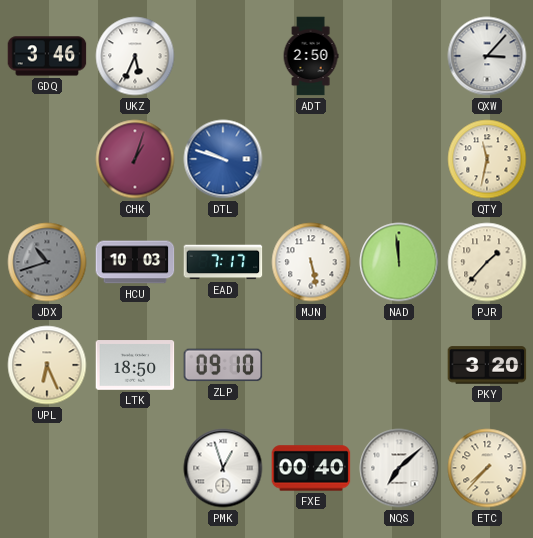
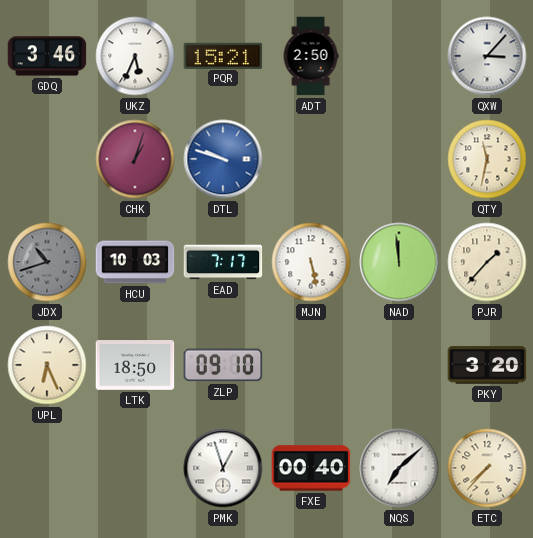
PQR: none -> 15:21 (223, 55)
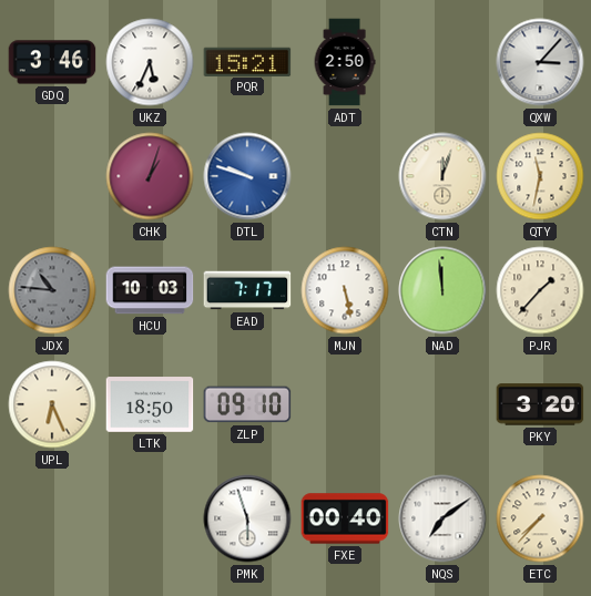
CTN: none -> 12:03 (442, 176)
JDX: 10:42 -> 10:46 (52, 290)
PMK: 12:57 -> 5:57 (247, 518)
NQS: 7:08 -> 7:09 (442, 518)
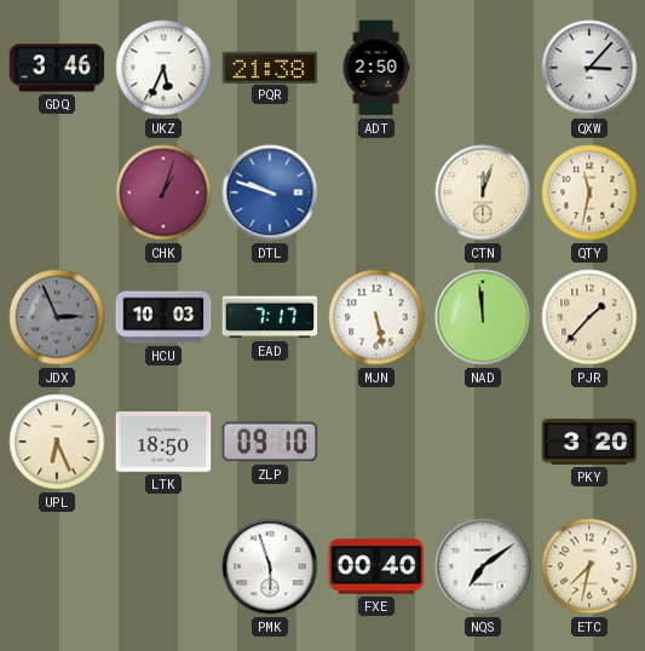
PQR: 15:21 -> 21:38 (270, 67)
JDX: 10:46 -> 2:56 (57, 317)
ETC: 7:37 -> 7:32 (589, 566)
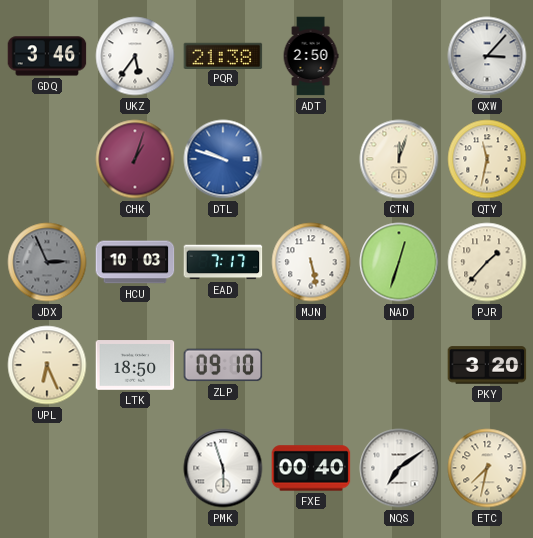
UKZ: 5:34 -> 5:36 (135, 56)
NAD: 11:59 -> 12:33 (399, 262)
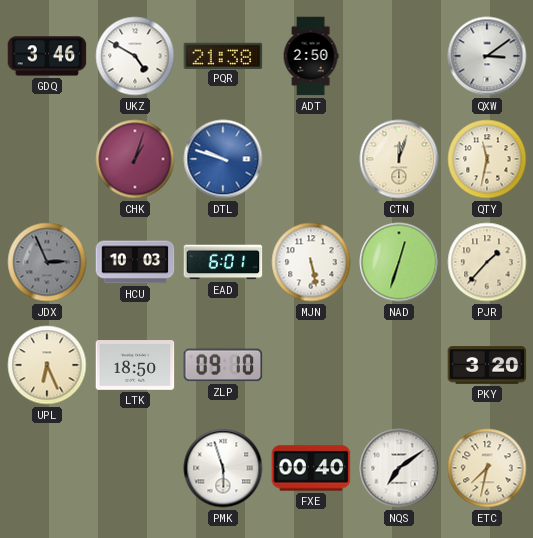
UKZ: 5:36 -> 4:50 (135, 56)
QXW: 3:07 -> 3:09 (487, 56)
EAD: 7:17 -> 6:01 (223, 262)
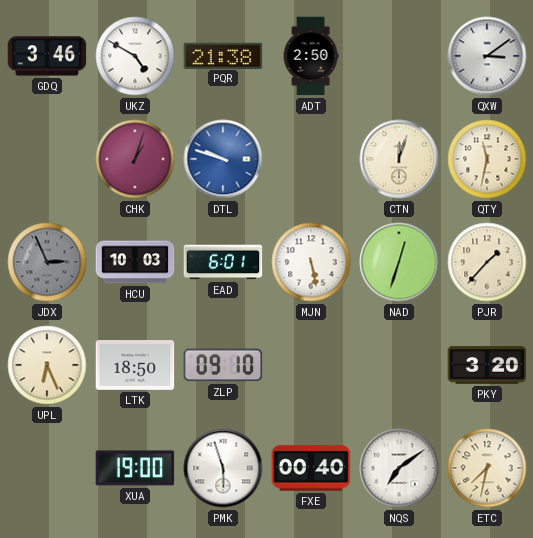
XUA: none -> 19:00 (135, 468)
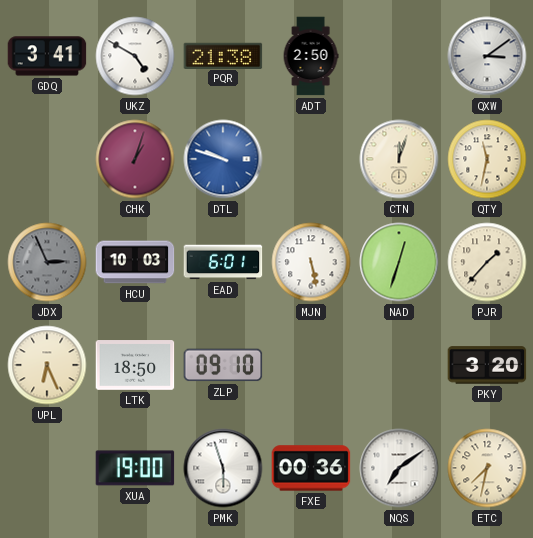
GDQ: 3:46 -> 3:41 (47, 56)
FXE: 00:40 -> 00:36 (311, 468)
